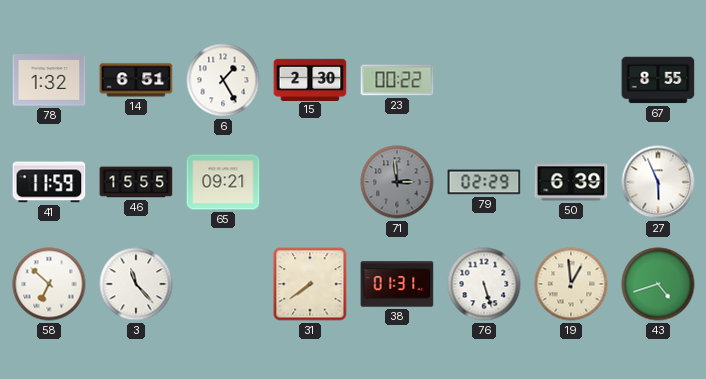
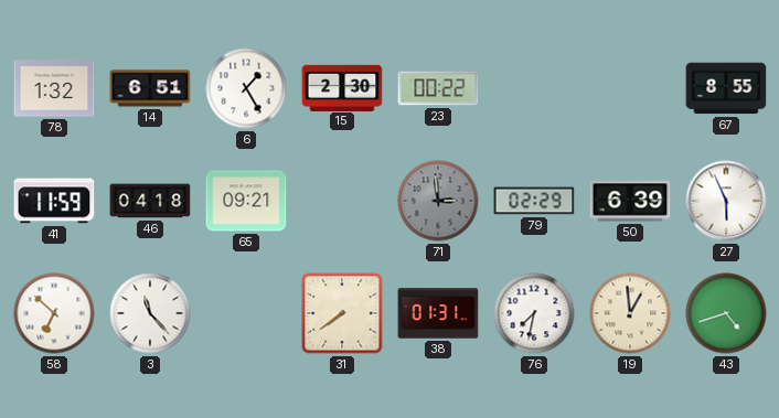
46: 15:55 -> 04:18 (150, 201)
76: 5:27 -> 7:32 (534, 313)
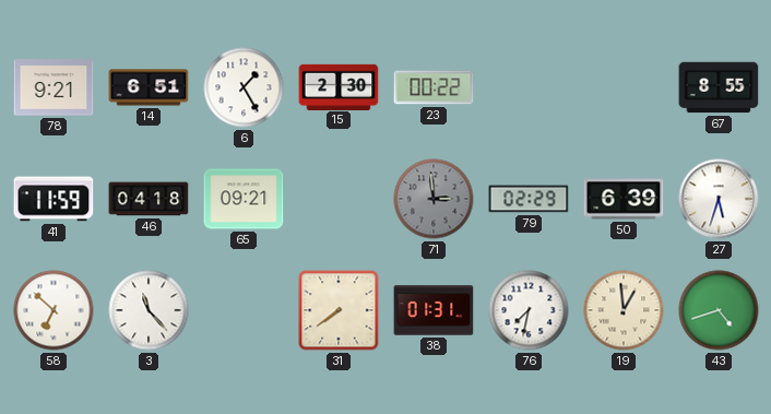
78: 1:32 -> 9:21 (54, 87)
27: 5:56 -> 5:33 (719, 199)
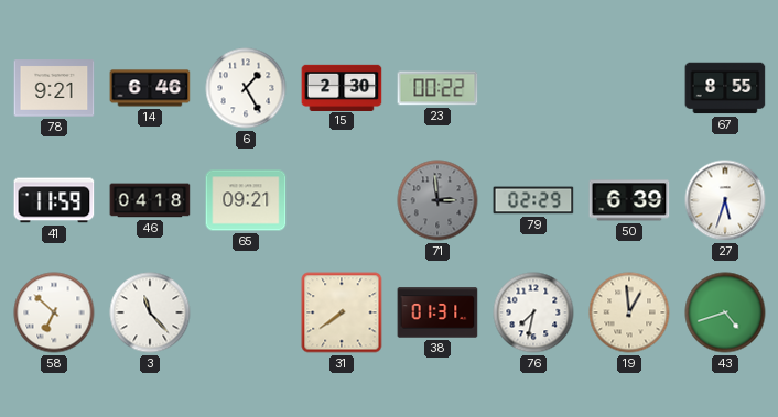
14: 6:51 -> 6:46 (150, 88)
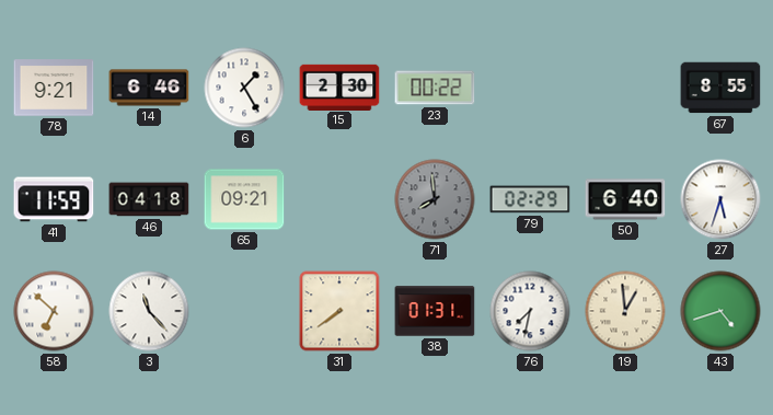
71: 2:59 -> 7:59 (435, 199)
50: 6:39 -> 6:40 (625, 199)
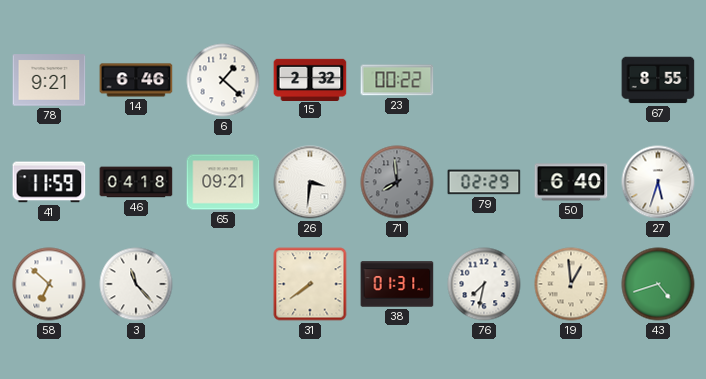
6: 1:25 -> 1:22 (223, 80)
15: 2:30 -> 2:32 (310, 79)
26: none -> 3:31 (310, 182)
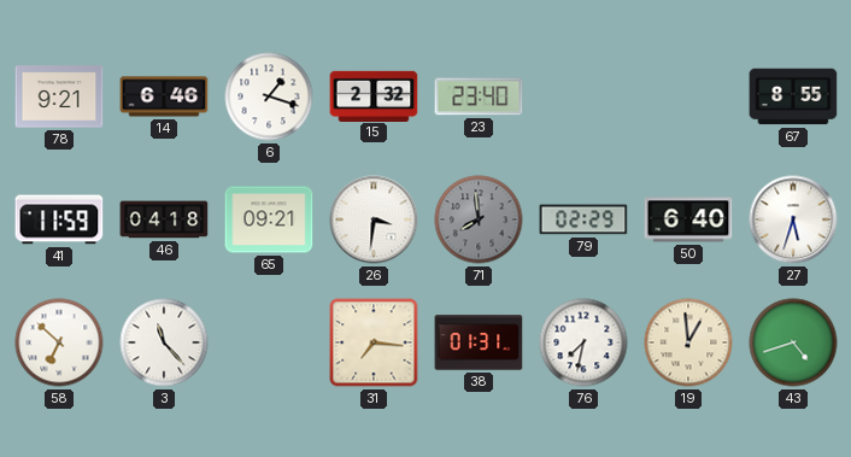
6: 1:22 -> 1:18 (269, 96)
23: 00:22 -> 23:40 (479, 96)
31: 7:39 -> 7:16 (374, 342)
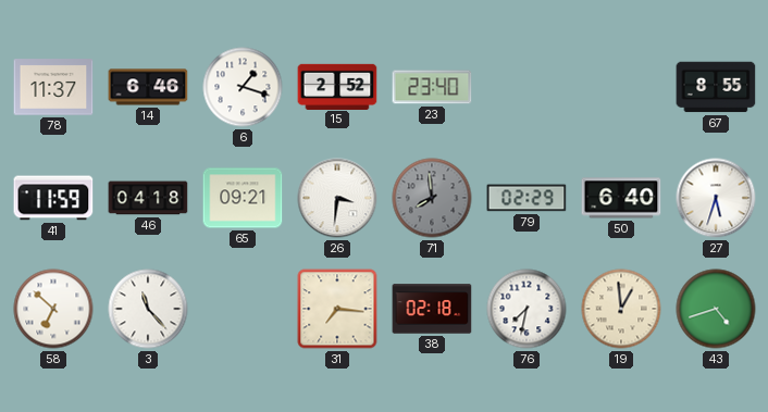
78: 9:21 -> 11:37 (53, 87)
15: 2:32 -> 2:52 (337, 86)
38: 01:31 -> 02:18 (432, 309)
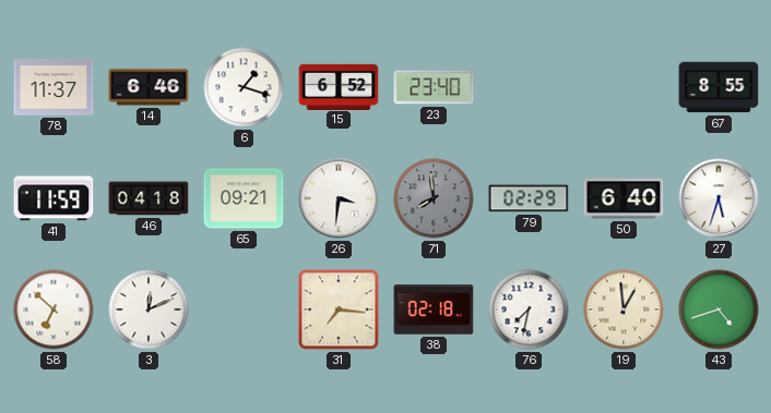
15: 2:52 -> 6:52 (339, 86)
3: 11:23 -> 12:11 (149, 309)
